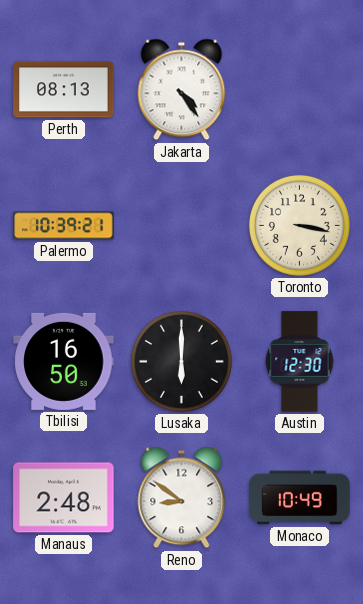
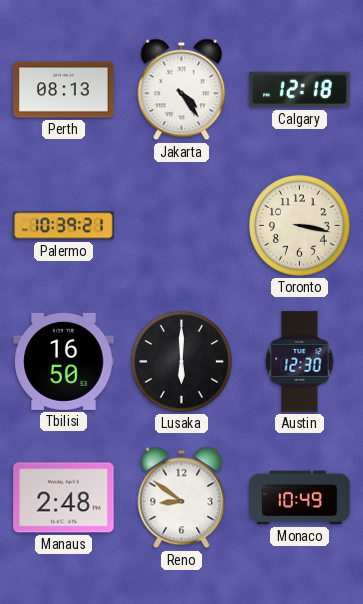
Calgary: none -> 12:18 (300, 90)
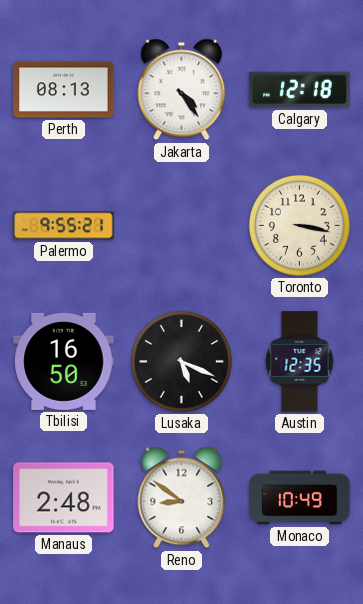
Palermo: 10:39 -> 9:55 (64, 226)
Lusaka: 6:00 -> 5:19 (181, 361)
Austin: 12:30 -> 12:35 (300, 362)
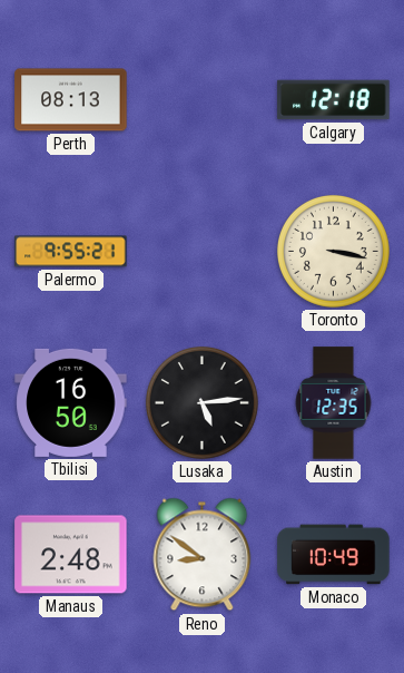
Jakarta: 4:24 -> none (182, 90)
Lusaka: 5:19 -> 5:14 (201, 402)
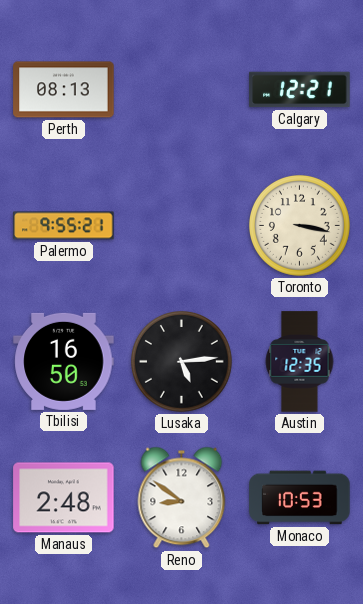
Calgary: 12:18 -> 12:21 (300, 90)
Monaco: 10:49 -> 10:53 (300, 498)
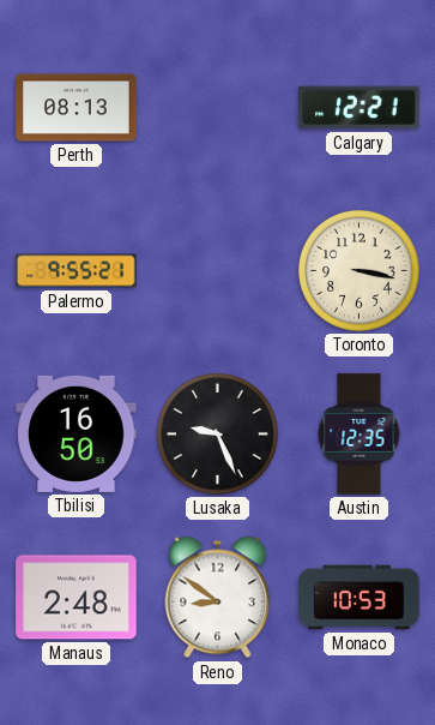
Lusaka: 5:14 -> 9:26 (217, 433)
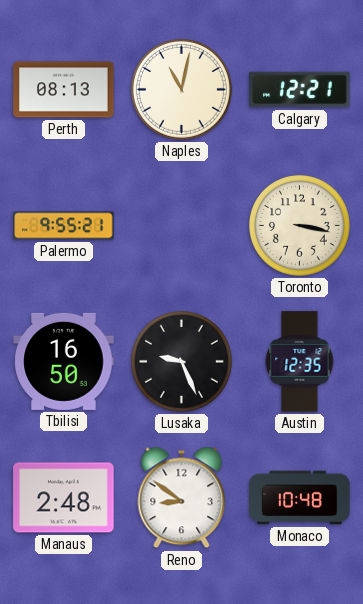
Naples: none -> 11:02 (181, 89)
Monaco: 10:53 -> 10:48 (300, 498)
